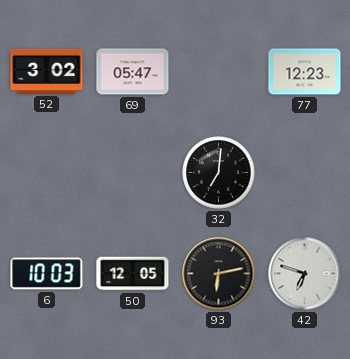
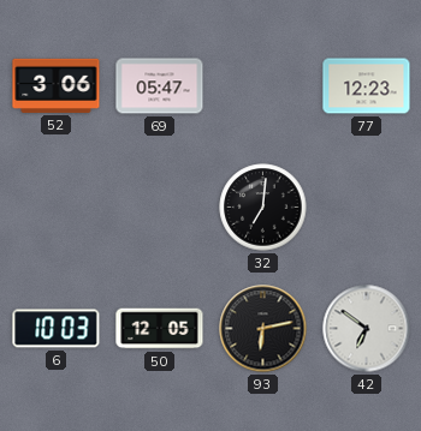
52: 3:02 -> 3:06 (57, 85)
42: 6:48 -> 6:51 (367, 329)
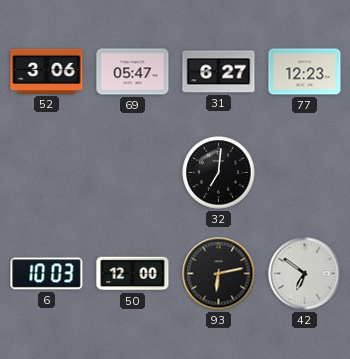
31: none -> 6:27 (219, 72)
50: 12:05 -> 12:00 (133, 274)
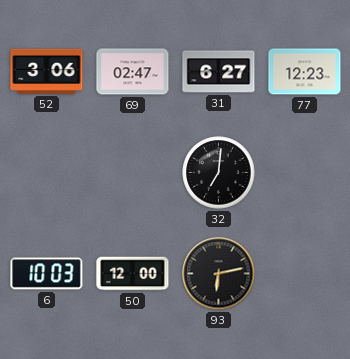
69: 05:47 -> 02:47 (133, 72)
42: 6:51 -> none (305, 274)
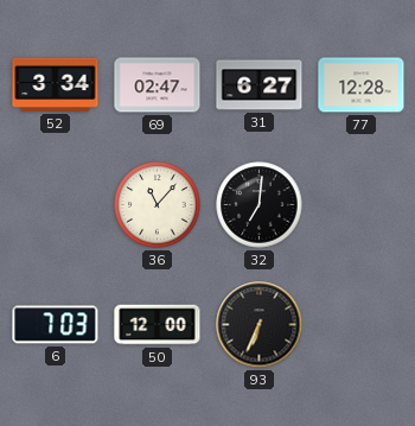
52: 3:06 -> 3:34 (56, 84)
77: 12:23 -> 12:28 (362, 85)
36: none -> 11:07 (158, 205)
6: 10:03 -> 7:03 (56, 325)
93: 6:13 -> 6:34 (260, 325)
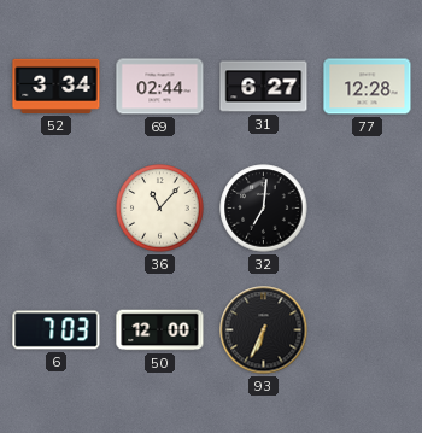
69: 02:47 -> 02:44 (160, 87)
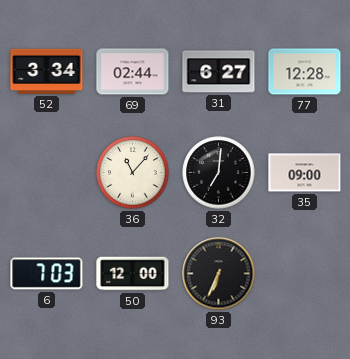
35: none -> 09:00 (305, 173)
